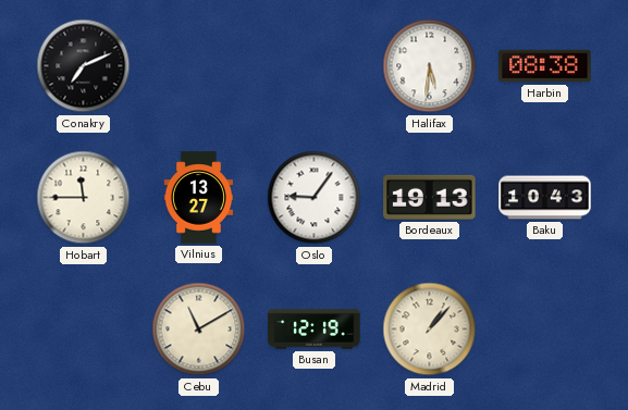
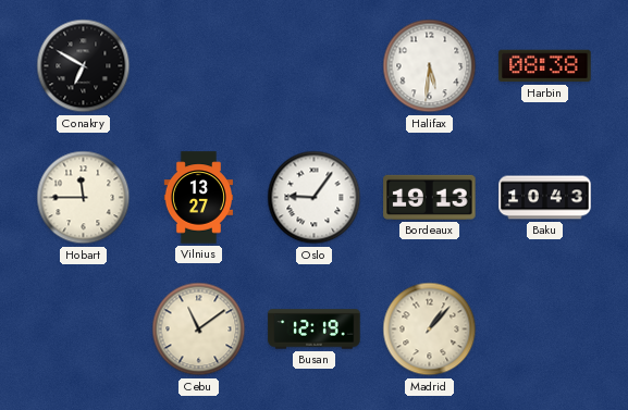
Conakry: 7:11 -> 6:50 (84, 66)
Cebu: 11:10 -> 11:09 (199, 330)
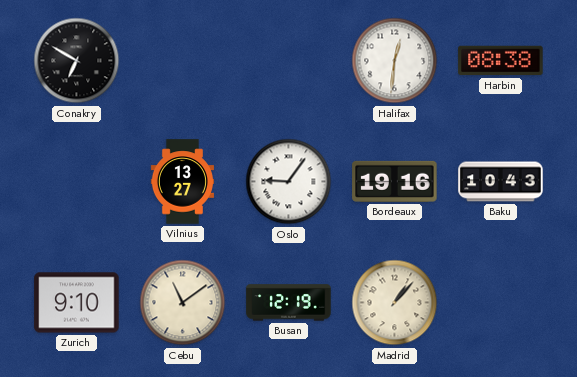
Halifax: 5:31 -> 12:31 (395, 61)
Hobart: 11:45 -> none (84, 198)
Bordeaux: 19:13 -> 19:16 (395, 181)
Zurich: none -> 9:10 (77, 303)
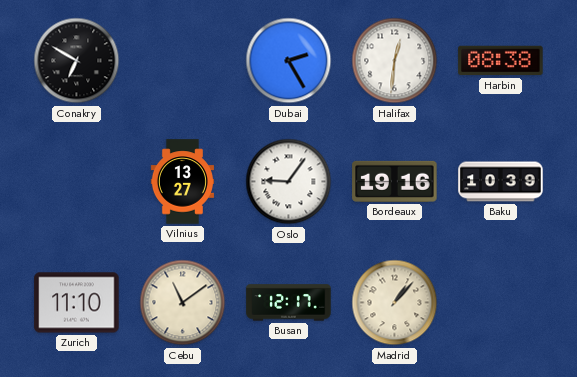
Dubai: none -> 2:25 (289, 61)
Baku: 10:43 -> 10:39 (501, 182)
Zurich: 9:10 -> 11:10 (77, 303)
Busan: 12:19 -> 12:17 (289, 303)
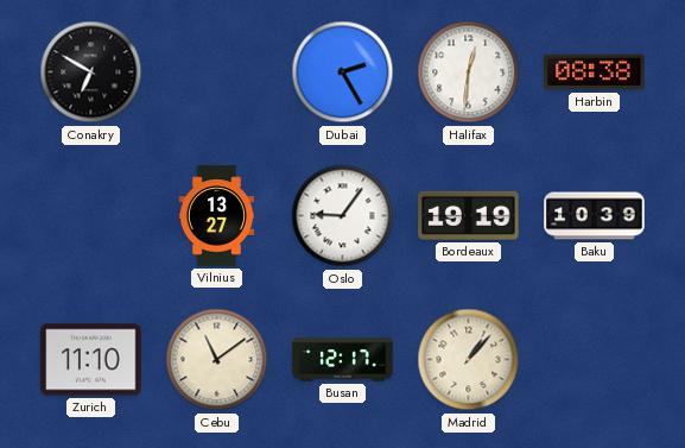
Bordeaux: 19:16 -> 19:19 (469, 215)
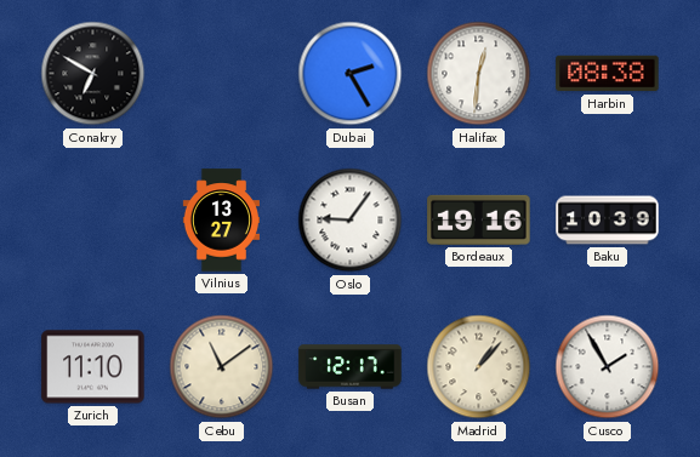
Bordeaux: 19:19 -> 19:16 (479, 219)
Cusco: none -> 1:55 (608, 367)
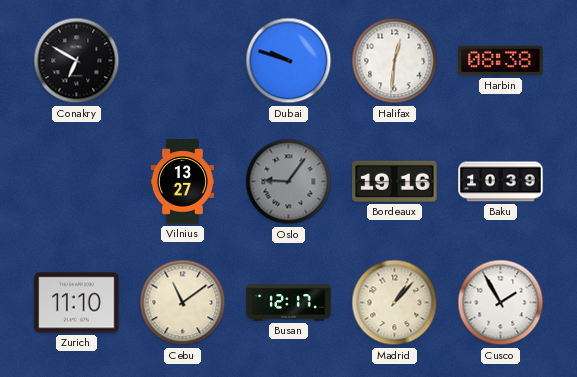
Dubai: 2:25 -> 9:48 (289, 61)
Oslo dial: white -> grey (289, 182)
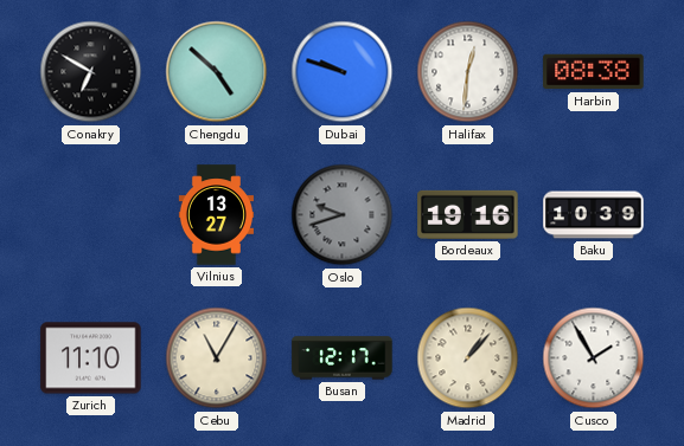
Chengdu: none -> 4:52 (217, 72)
Oslo: 9:06 -> 9:42 (343, 215)
Cebu: 11:09 -> 11:05 (217, 358)
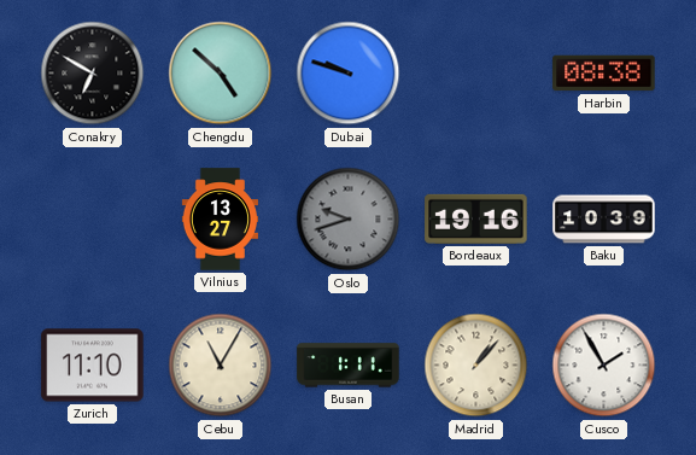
Halifax: 12:31 -> none (468, 72)
Busan: 12:17 -> 1:11 (349, 366)
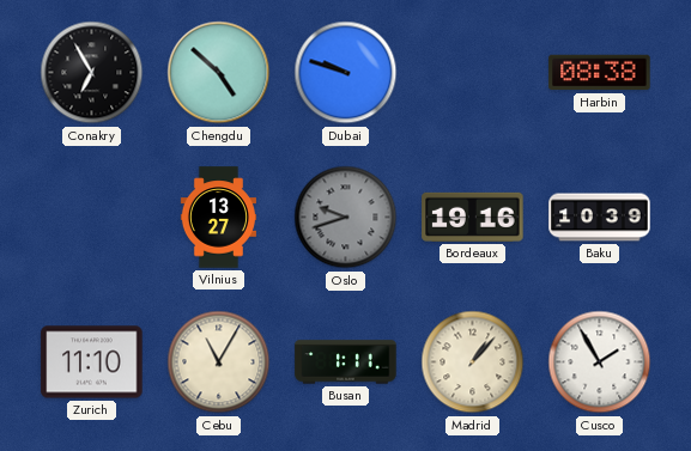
Conakry: 6:50 -> 6:55 (92, 73)
